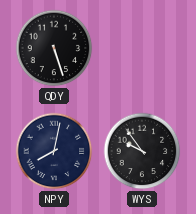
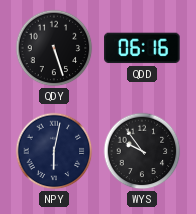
QDD: none -> 06:16 (142, 48)
NPY: 8:02 -> 6:02 (54, 151)
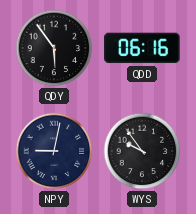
QDY: 5:27 -> 5:54 (54, 48)
NPY: 6:02 -> 9:02 (54, 151)
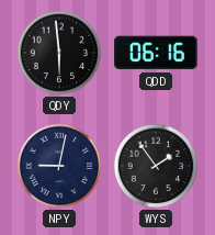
QDY: 5:54 -> 5:59 (59, 53)
WYS: 9:54 -> 1:54 (156, 166)
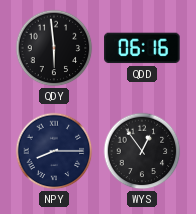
NPY: 9:02 -> 8:15 (54, 151)
WYS: 1:54 -> 12:54 (142, 151)
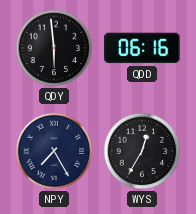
NPY: 8:15 -> 7:25 (54, 151)
WYS: 12:54 -> 12:35 (142, 151)
